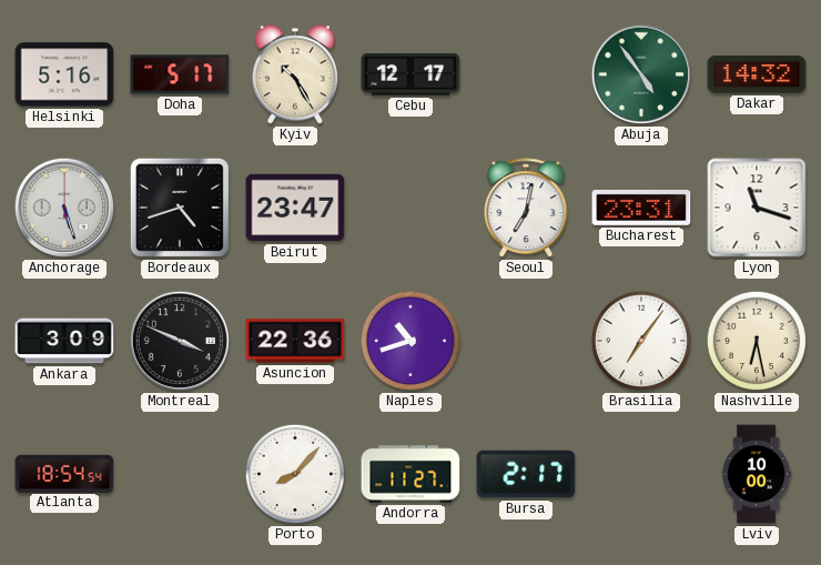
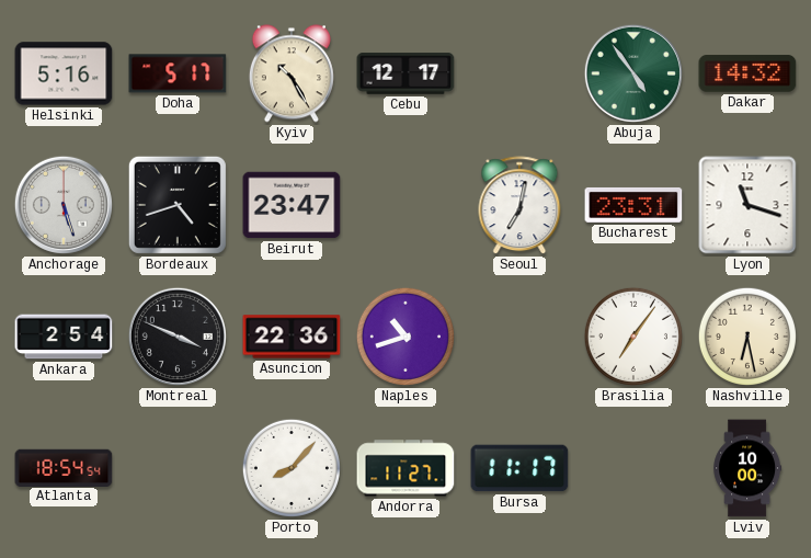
Ankara: 3:09 -> 2:54 (64, 337)
Bursa: 2:17 -> 11:17 (519, 468)
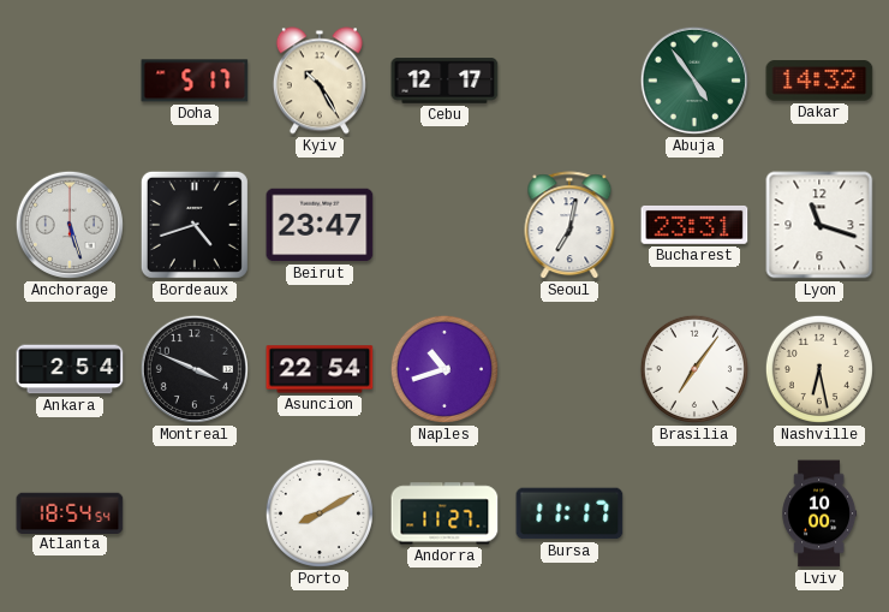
Helsinki: 5:16 -> none (64, 73)
Asuncion: 22:36 -> 22:54 (320, 369)
Porto: 8:07 -> 8:10 (320, 513)
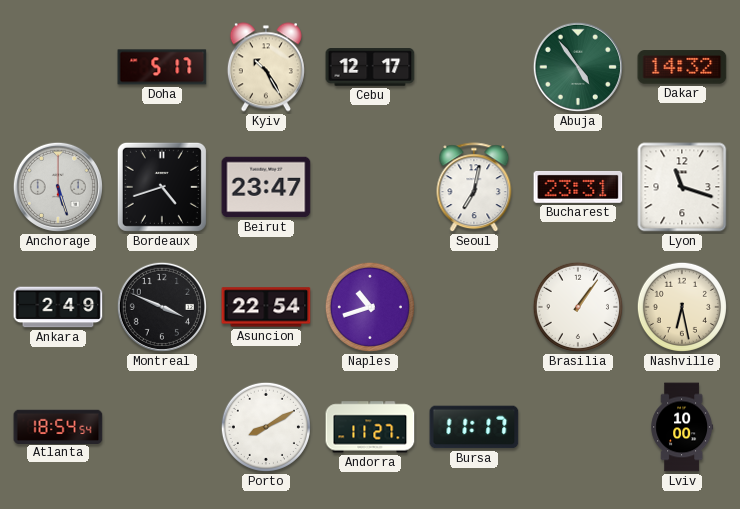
Ankara: 2:54 -> 2:49 (58, 307)
Brasilia: 7:06 -> 1:06 (578, 307)
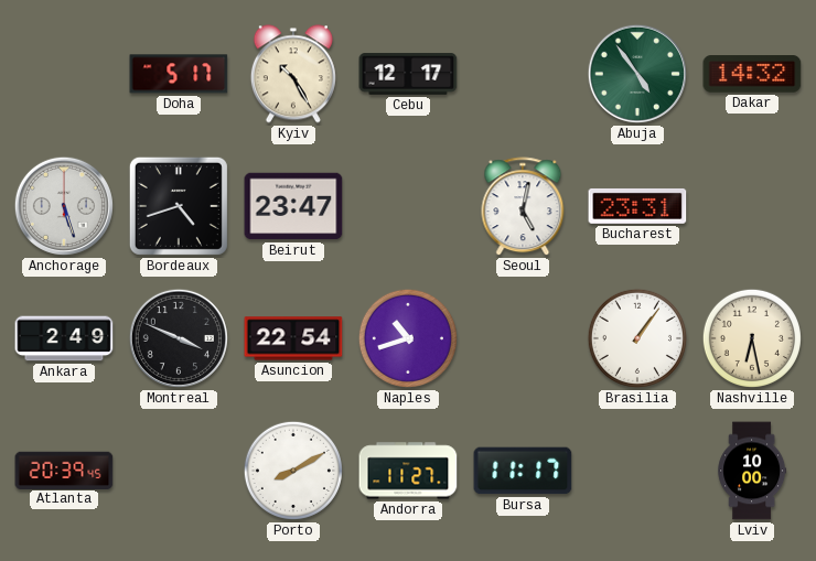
Seoul: 7:02 -> 5:02 (523, 207)
Lyon: 11:18 -> none (682, 187)
Atlanta: 18:54 -> 20:39 (64, 470)
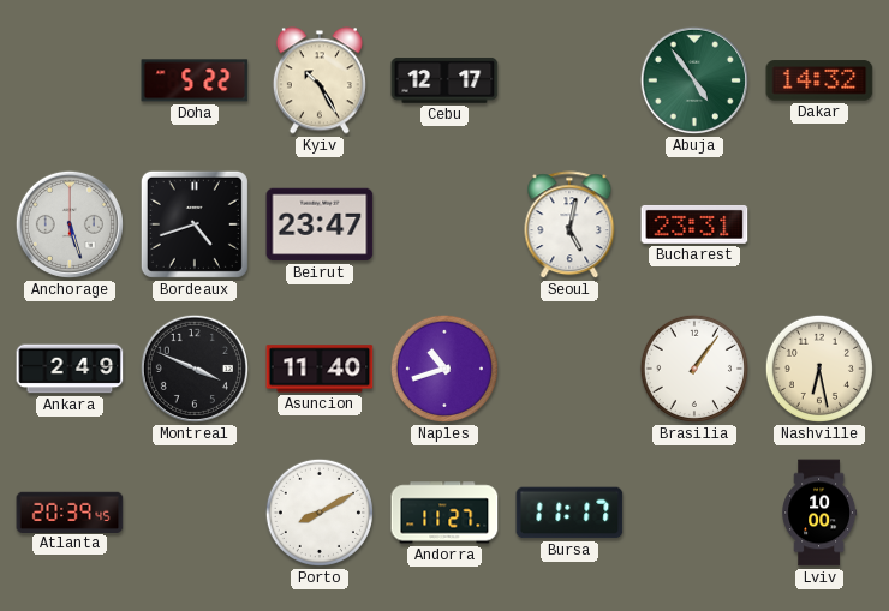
Doha: 5:17 -> 5:22 (195, 80)
Asuncion: 22:54 -> 11:40 (320, 369)
